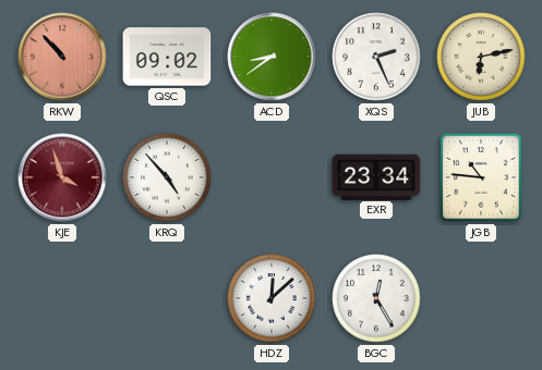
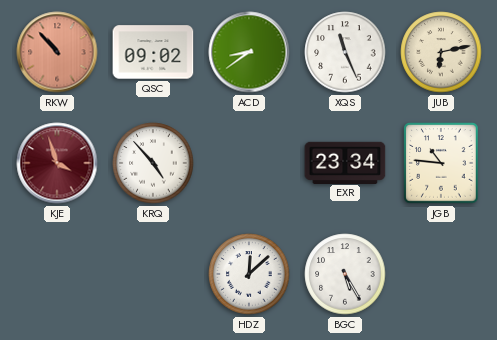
XQS: 2:26 -> 11:26 (345, 52)
BGC: 12:25 -> 5:25 (345, 274)
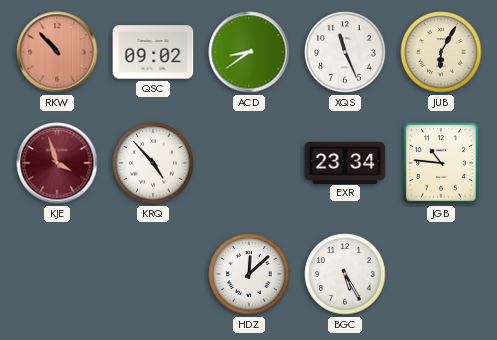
JUB: 6:13 -> 6:05 (441, 52)
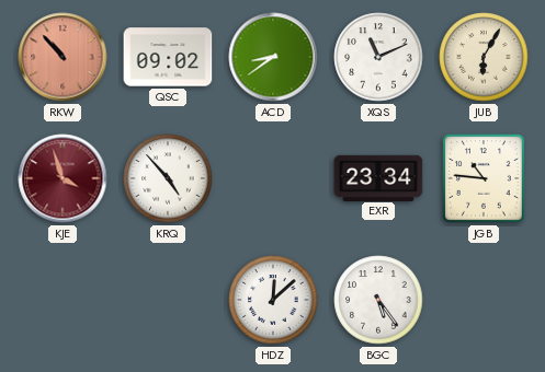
XQS: 11:26 -> 11:11 (378, 57)
BGC: 5:25 -> 5:24 (378, 300)
